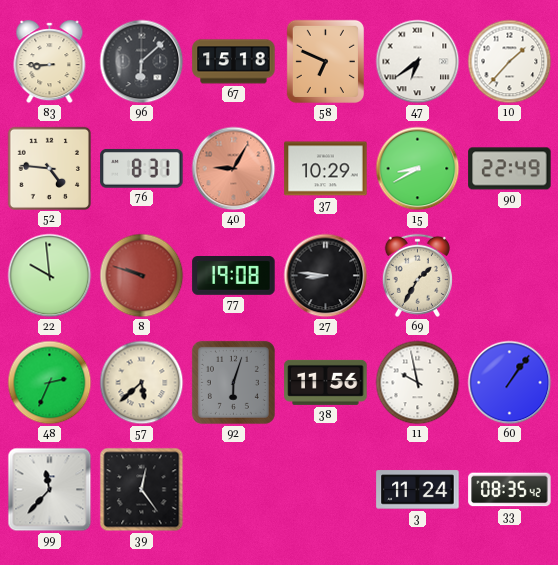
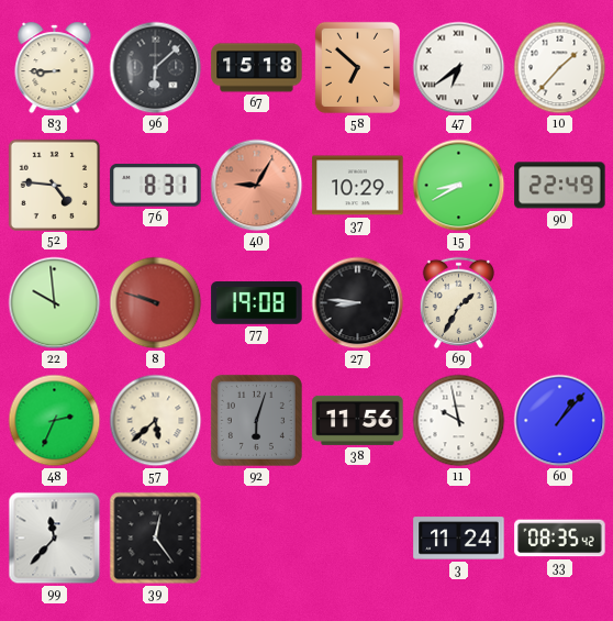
58: 6:49 -> 6:52 (357, 67)
60: 1:06 -> 1:07 (560, 421)
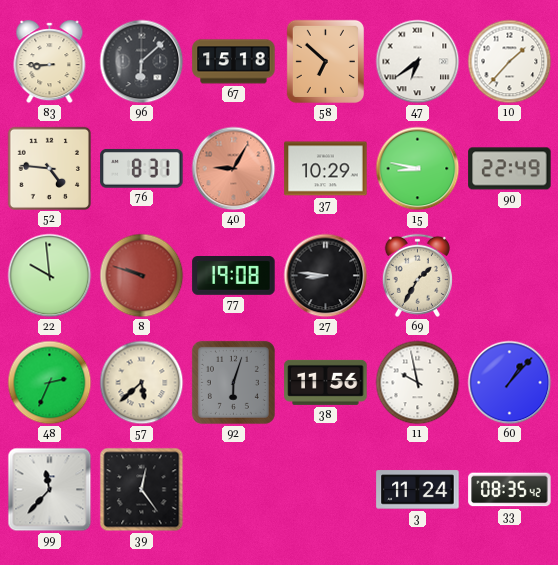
15: 8:40 -> 8:47 (418, 169)
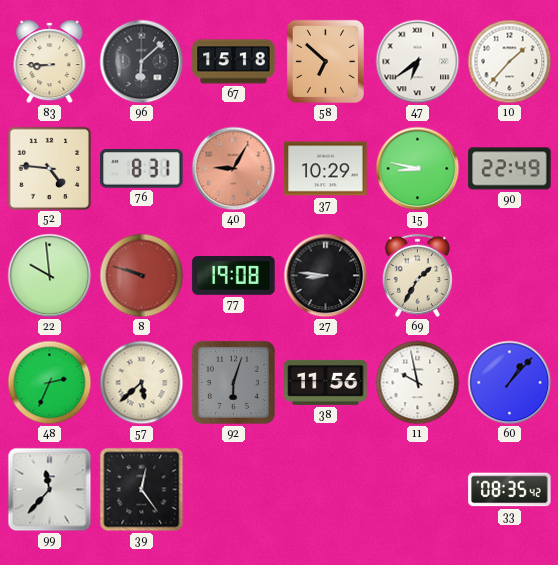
3: 11:24 -> none (418, 490)
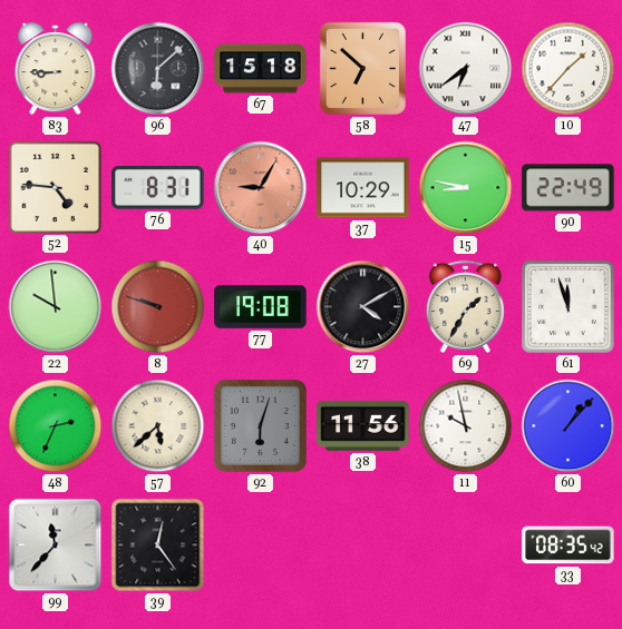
27: 8:46 -> 4:10 (363, 307)
61: none -> 11:57 (568, 307)
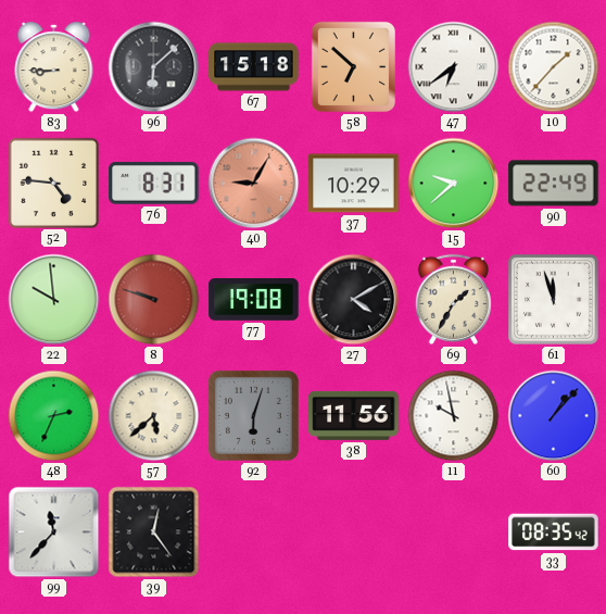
15: 8:47 -> 9:38 (454, 184)
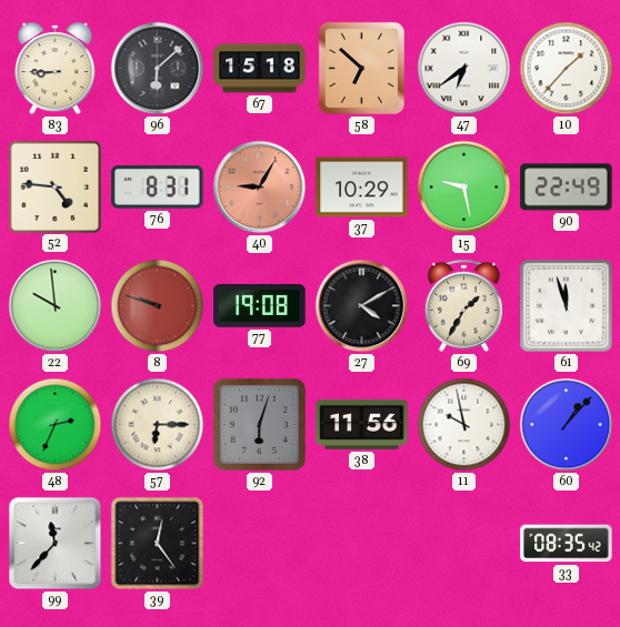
15: 9:38 -> 9:28 (464, 188)
57: 5:38 -> 6:15 (158, 425)
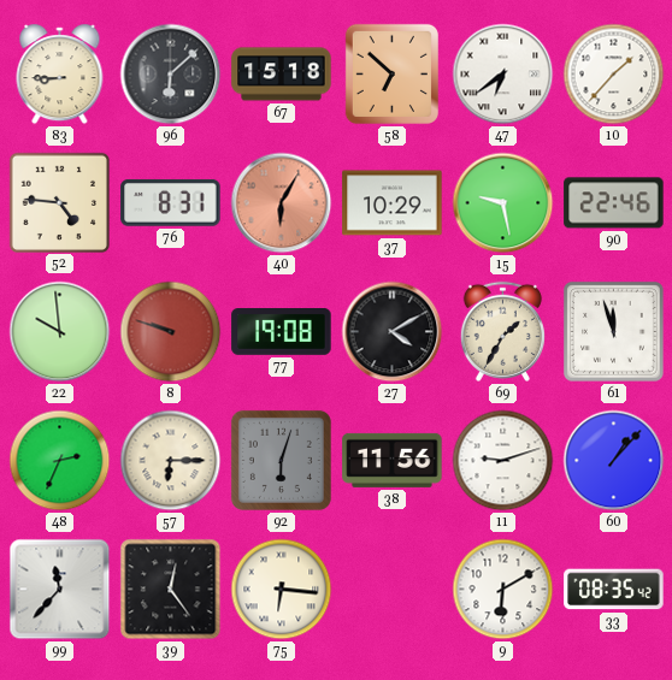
40: 9:05 -> 6:05 (282, 203)
90: 22:49 -> 22:46 (614, 203)
11: 9:58 -> 9:12 (503, 461)
75: none -> 6:16 (282, 590)
9: none -> 6:10 (503, 590)
